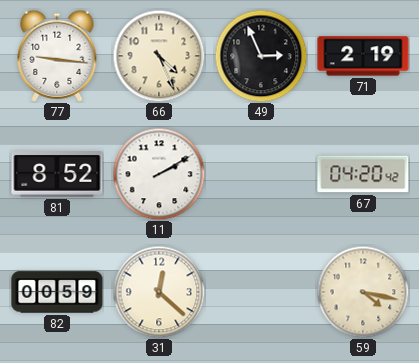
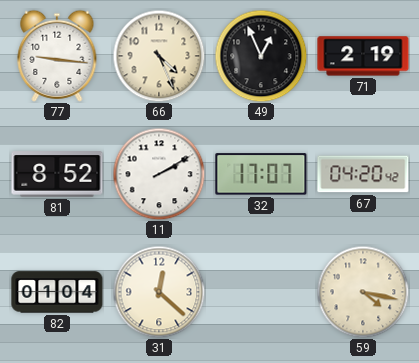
49: 2:56 -> 12:56 (261, 56)
32: none -> 17:07 (261, 174)
82: 00:59 -> 01:04 (57, 292)
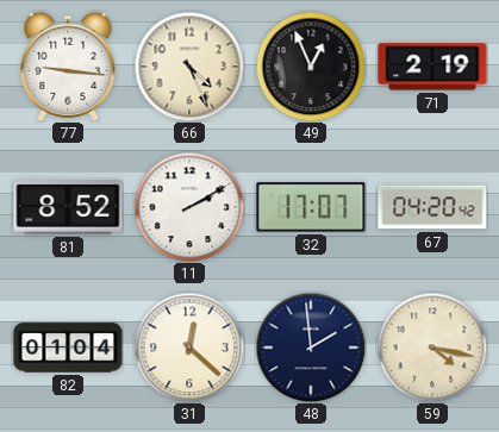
48: none -> 1:59 (311, 348)
